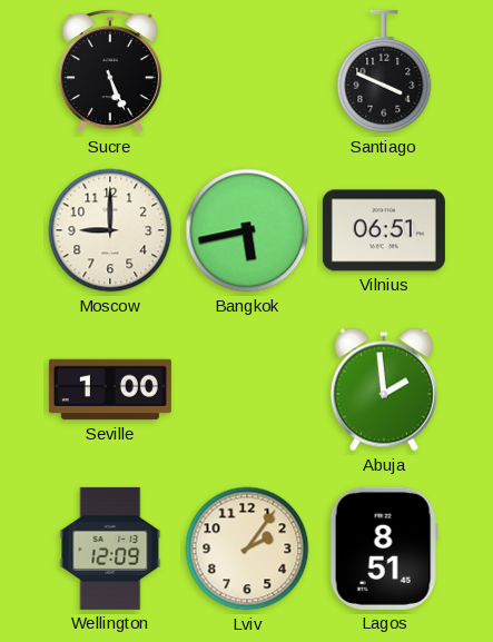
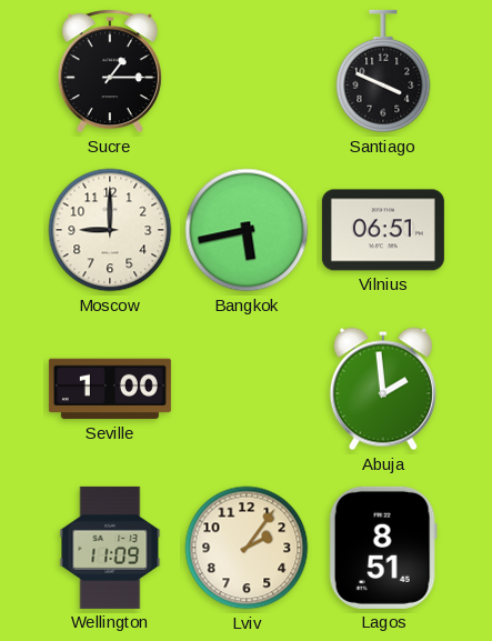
Sucre: 5:26 -> 1:15 (110, 71)
Wellington: 12:09 -> 11:09 (110, 548)
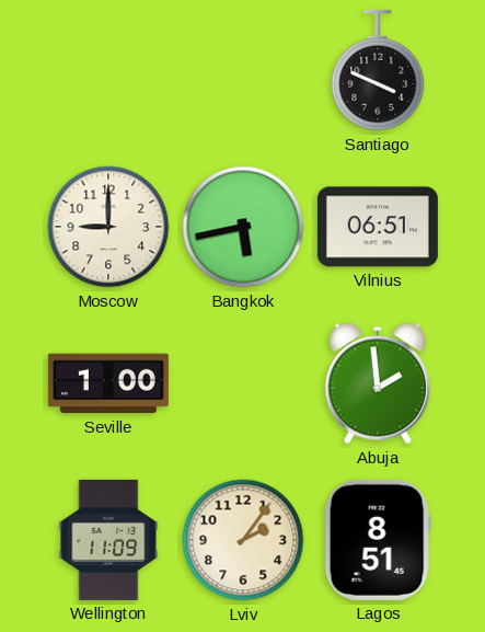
Sucre: 1:15 -> none (110, 71)
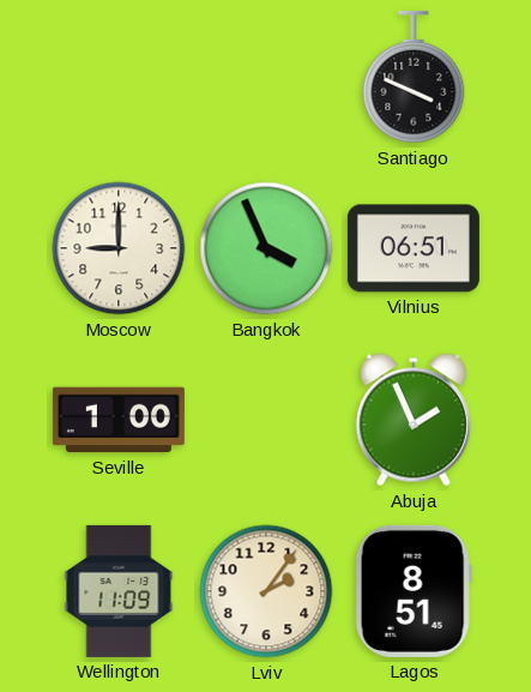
Bangkok: 5:43 -> 3:56 (266, 248)
Abuja: 1:59 -> 1:56 (414, 420)
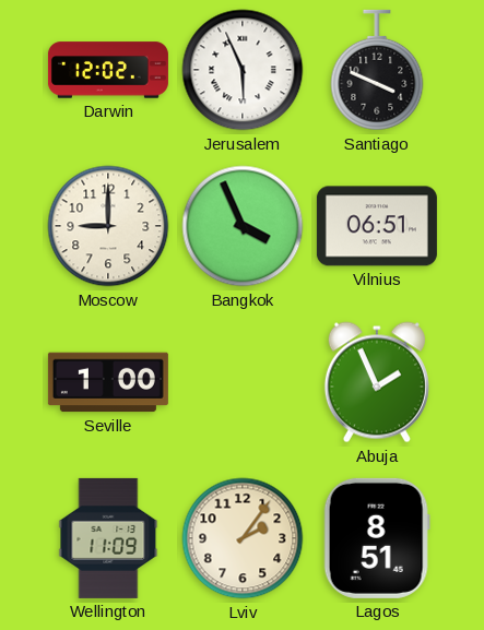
Darwin: none -> 12:02 (108, 70)
Jerusalem: none -> 5:56 (243, 70)
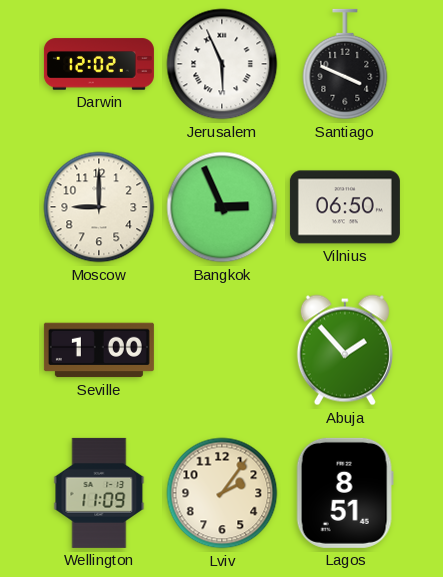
Bangkok: 3:56 -> 2:56 (222, 207)
Vilnius: 06:51 -> 06:50 (345, 207)
Abuja: 1:56 -> 1:53 (345, 350)
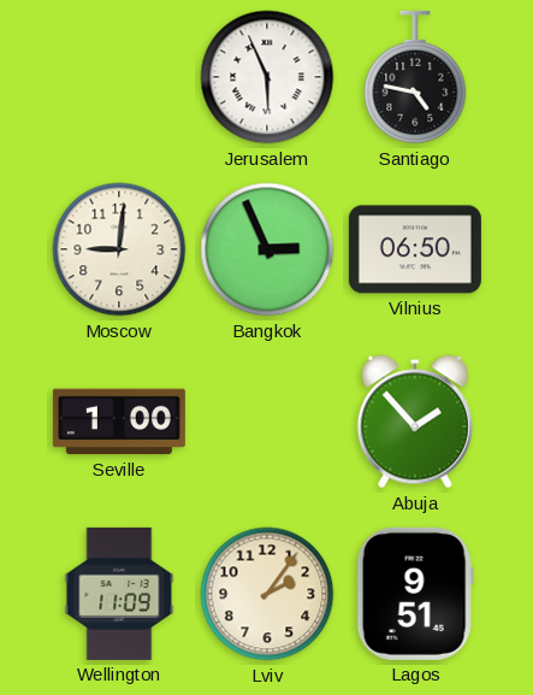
Darwin: 12:02 -> none (99, 64)
Santiago: 3:49 -> 4:47 (415, 77)
Moscow: 9:00 -> 9:01 (119, 249)
Lagos: 8:51 -> 9:51 (415, 594)
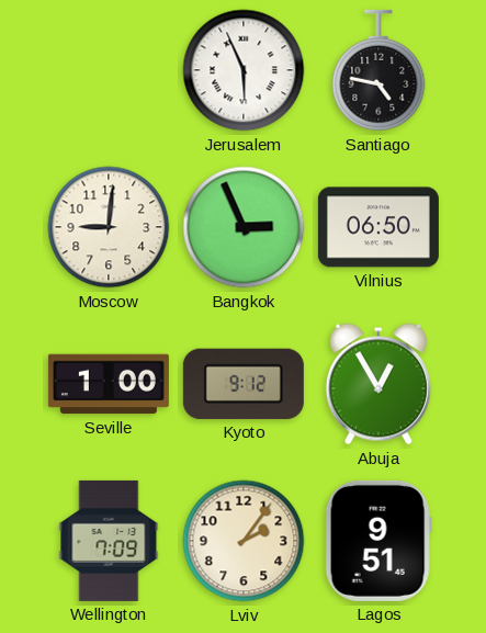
Kyoto: none -> 9:12 (244, 384)
Abuja: 1:53 -> 12:55 (378, 384)
Wellington: 11:09 -> 7:09 (109, 541)
